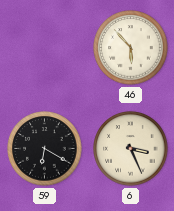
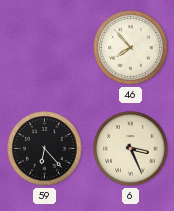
46: 5:53 -> 7:53 (131, 48)
59: 6:20 -> 6:23 (45, 149)
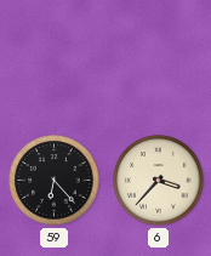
46: 7:53 -> none (131, 48)
6: 3:26 -> 3:37 (159, 181)
